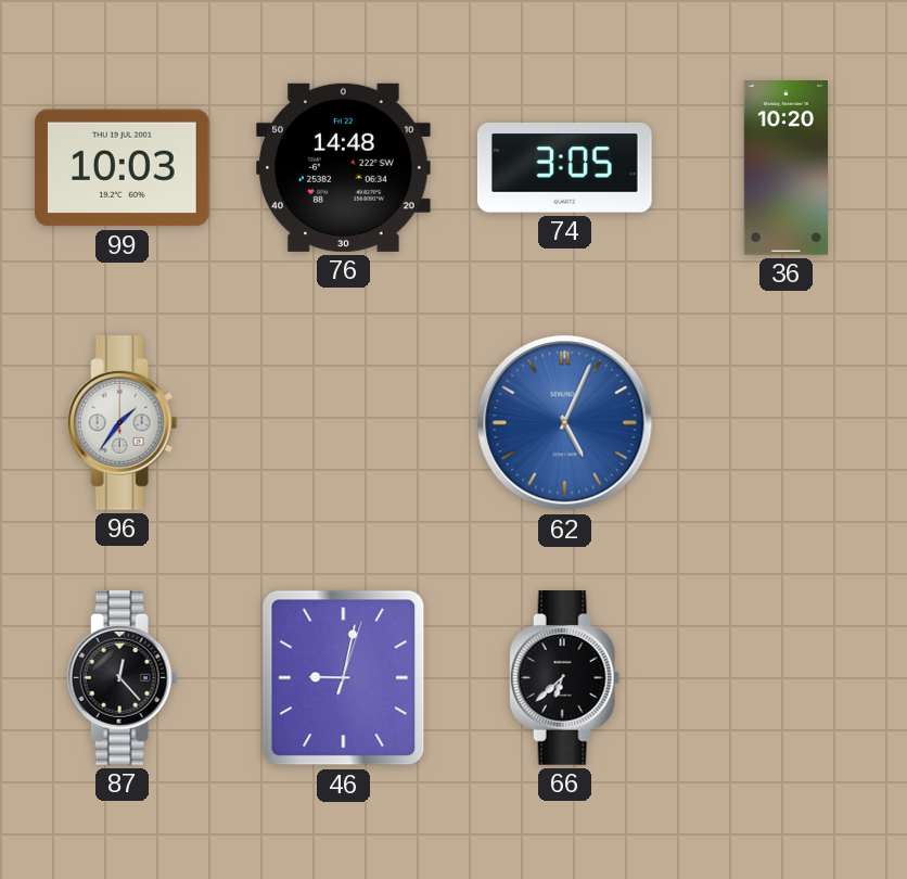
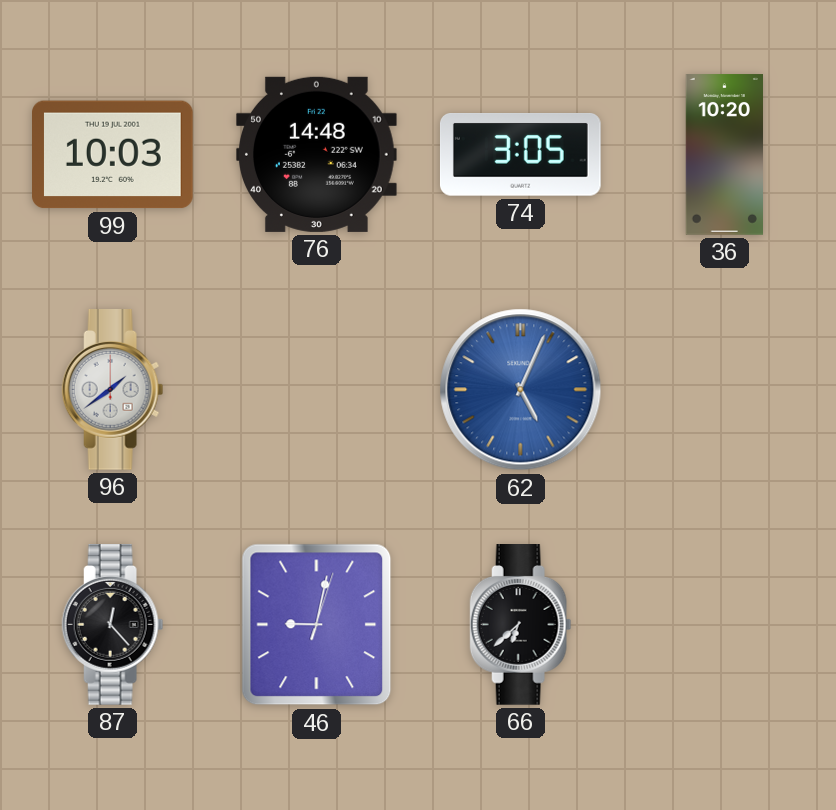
96: 1:36 -> 1:39 (113, 390)
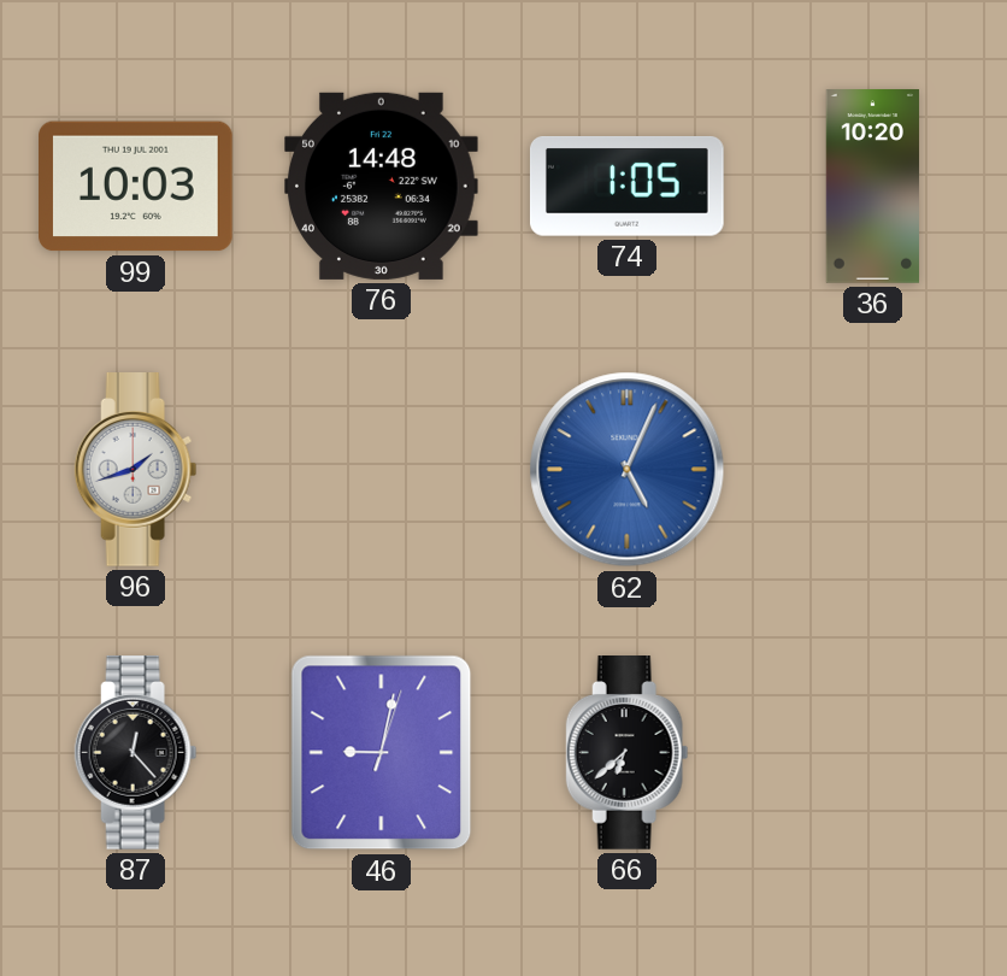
74: 3:05 -> 1:05 (626, 187)
96: 1:39 -> 1:42 (136, 470)
